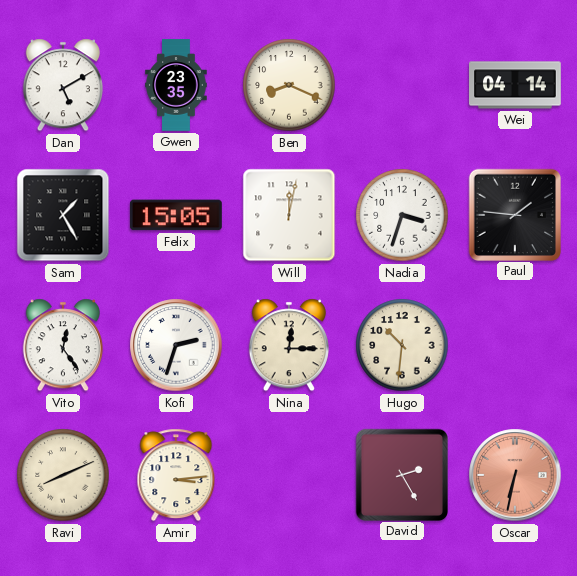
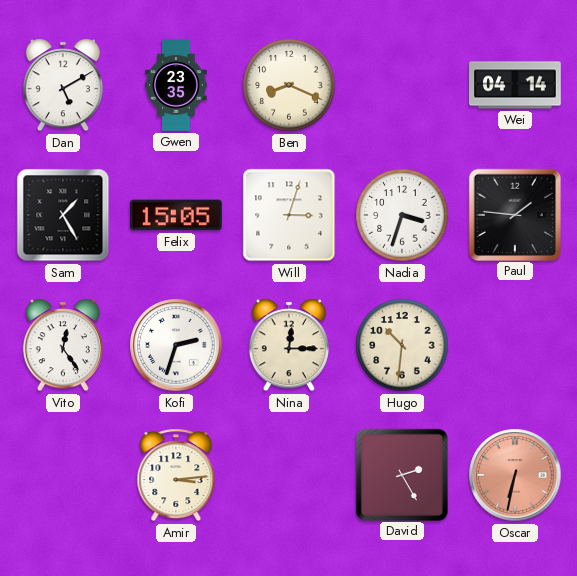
Will: 12:02 -> 3:03 (289, 215)
Ravi: 8:11 -> none (63, 475)
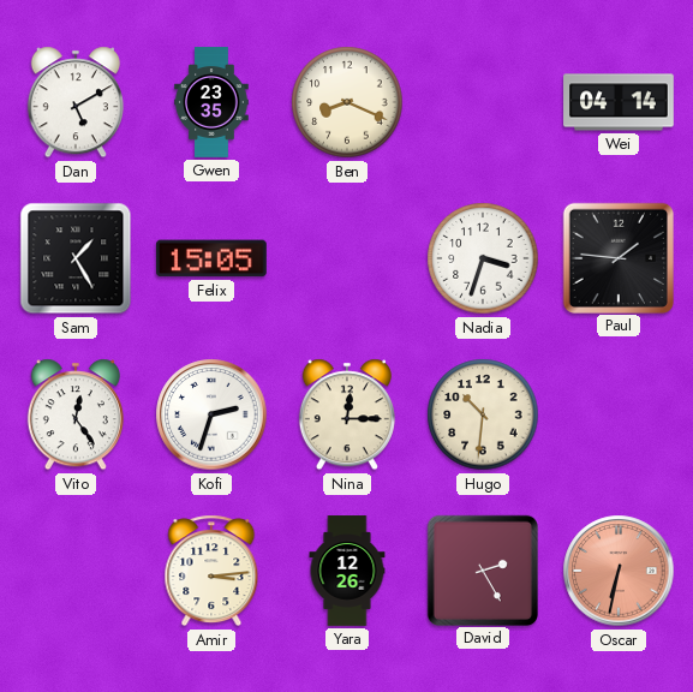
Will: 3:03 -> none (289, 215)
Yara: none -> 12:26 (347, 571)
